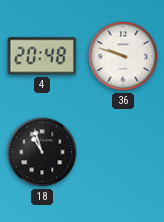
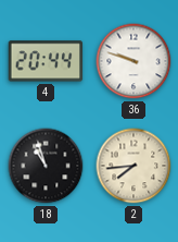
4: 20:48 -> 20:44 (46, 61)
2: none -> 7:44 (133, 166)
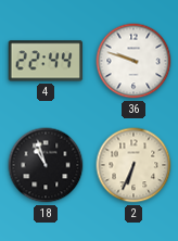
4: 20:44 -> 22:44 (46, 61)
2: 7:44 -> 6:34 (133, 165)
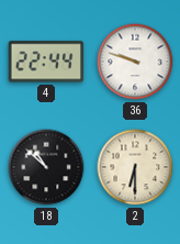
18: 10:57 -> 10:52 (46, 167)
2: 6:34 -> 6:30 (135, 167)
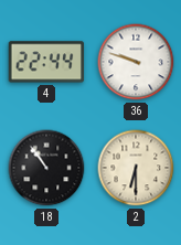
18: 10:52 -> 10:54 (46, 168)
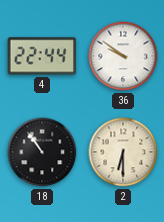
36: 9:48 -> 9:51 (123, 56)
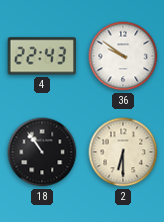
4: 22:44 -> 22:43 (42, 56)
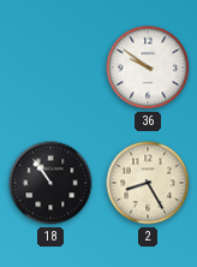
4: 22:43 -> none (42, 56)
2: 6:30 -> 8:25 (148, 183)
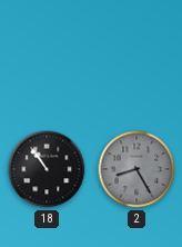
36: 9:51 -> none (148, 67)
2 dial: cream -> grey (136, 169)
